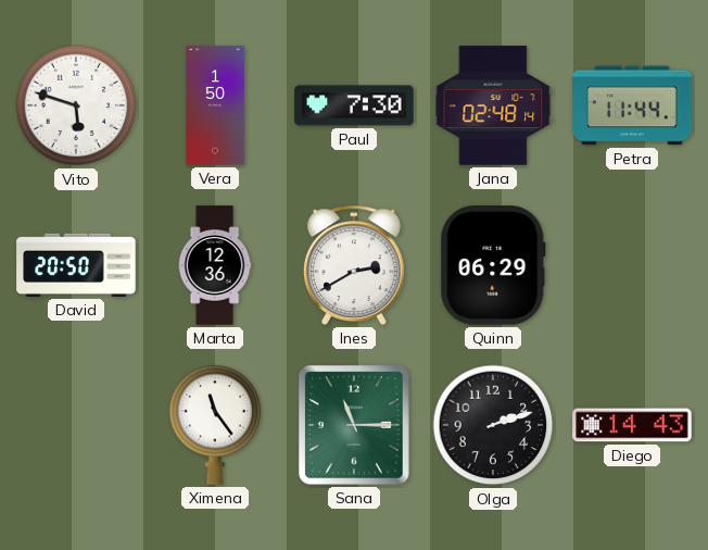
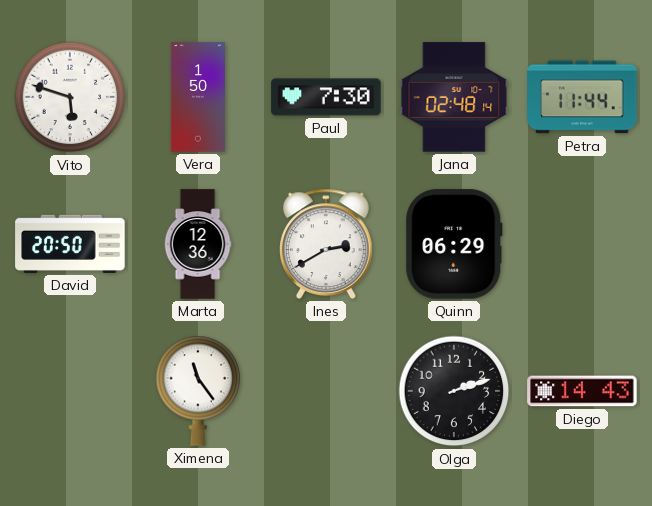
Sana: 11:15 -> none (354, 425)
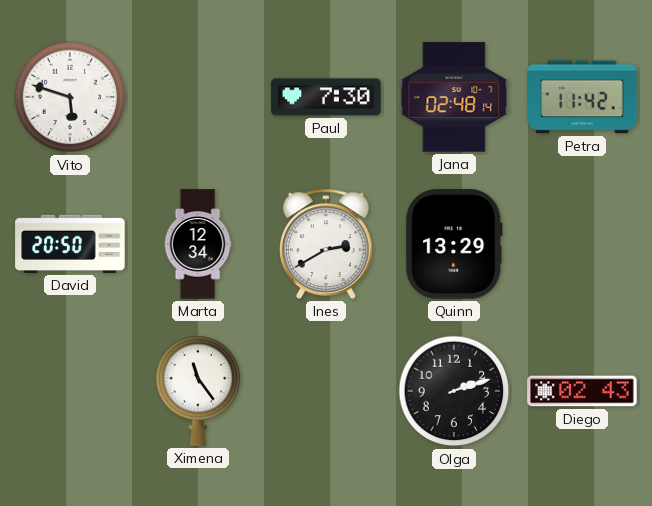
Vera: 1:50 -> none (198, 97)
Petra: 11:44 -> 11:42 (582, 97)
Marta: 12:36 -> 12:34 (198, 244)
Quinn: 06:29 -> 13:29 (454, 244)
Diego: 14:43 -> 02:43 (582, 391)
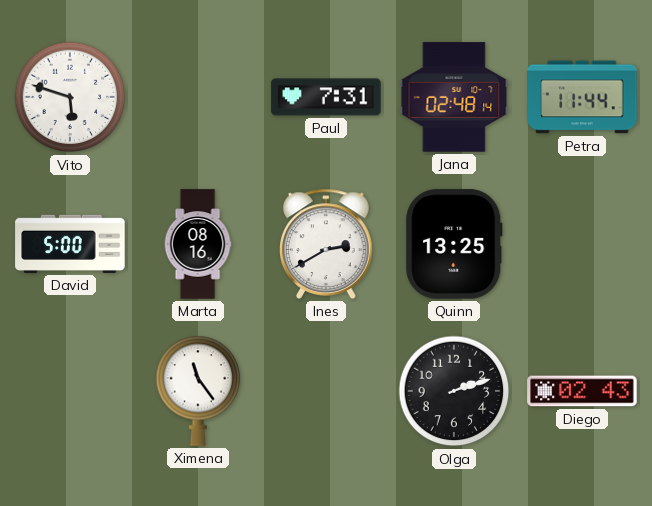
Paul: 7:30 -> 7:31 (326, 97)
Petra: 11:42 -> 11:44 (582, 97)
David: 20:50 -> 5:00 (70, 244)
Marta: 12:34 -> 08:16 (198, 244)
Quinn: 13:29 -> 13:25 (454, 244)
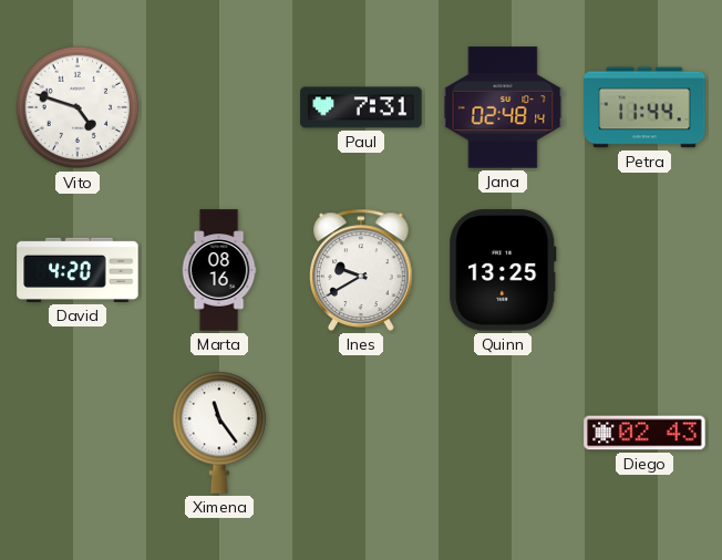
Vito: 5:48 -> 4:48 (78, 107)
David: 5:00 -> 4:20 (78, 270)
Ines: 2:40 -> 9:40 (362, 270)
Olga: 2:12 -> none (454, 391)
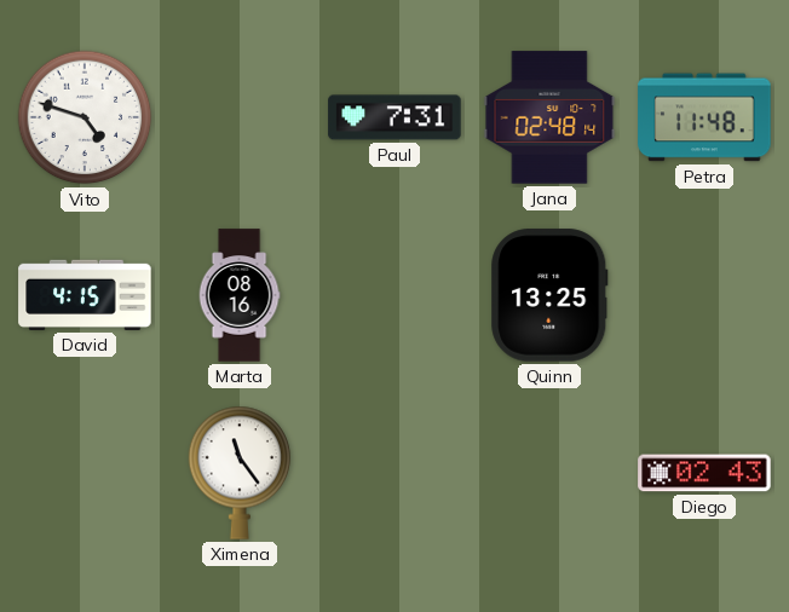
Petra: 11:44 -> 11:48 (704, 117)
David: 4:20 -> 4:15 (85, 295)
Ines: 9:40 -> none (362, 270)
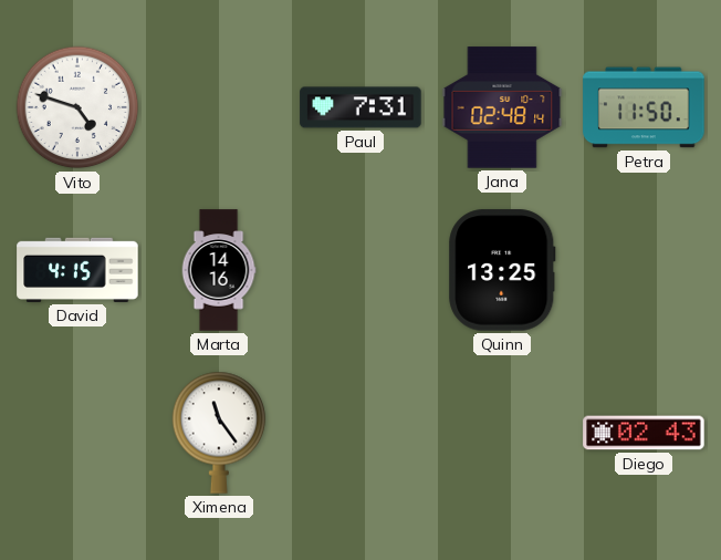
Petra: 11:48 -> 11:50 (644, 107)
Marta: 08:16 -> 14:16 (219, 270)
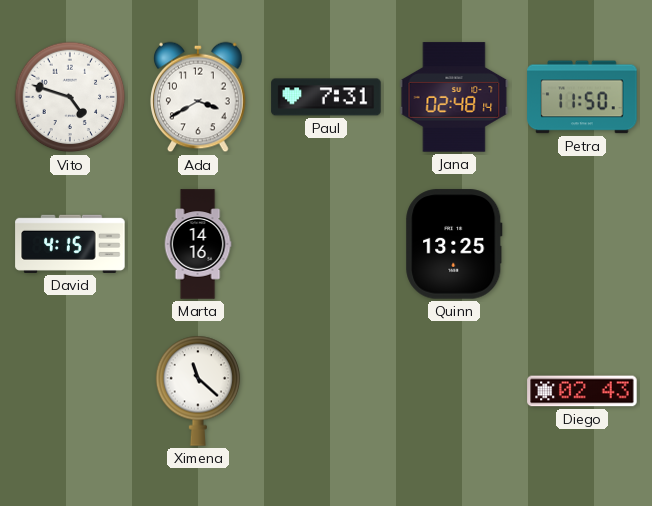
Ada: none -> 3:40 (198, 97)
Ximena: 11:24 -> 11:22 (198, 391)
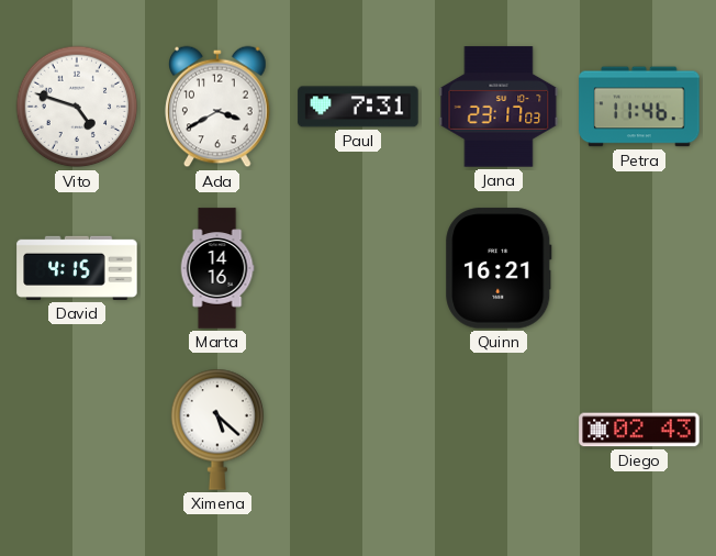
Jana: 02:48 -> 23:17 (499, 107)
Petra: 11:50 -> 11:46 (639, 107)
Quinn: 13:25 -> 16:21 (499, 268)
Ximena: 11:22 -> 5:22 (217, 430)
